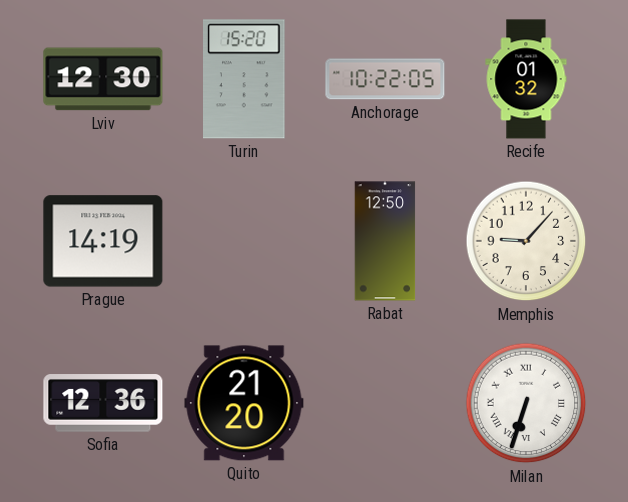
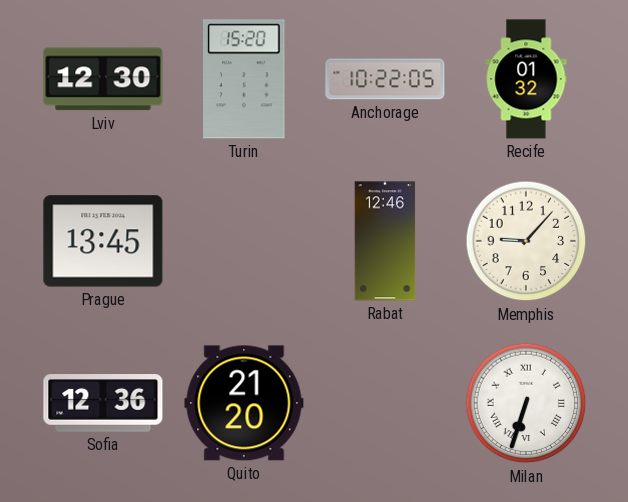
Prague: 14:19 -> 13:45 (103, 241)
Rabat: 12:50 -> 12:46 (385, 241)
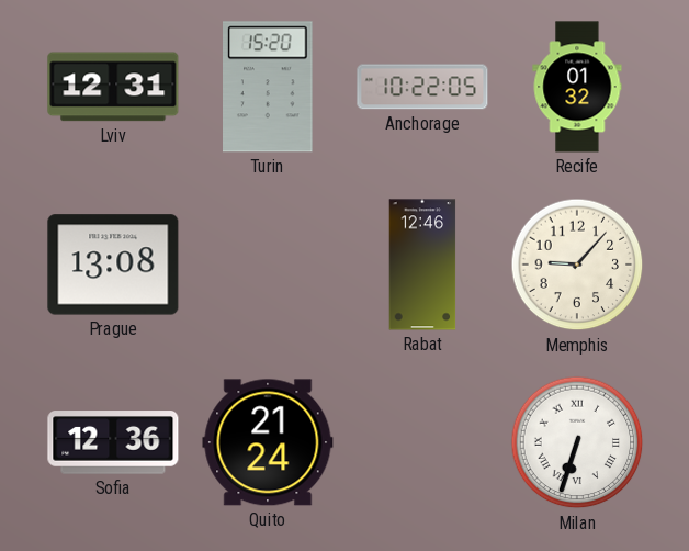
Lviv: 12:30 -> 12:31 (113, 87)
Prague: 13:45 -> 13:08 (113, 265)
Quito: 21:20 -> 21:24 (268, 442)
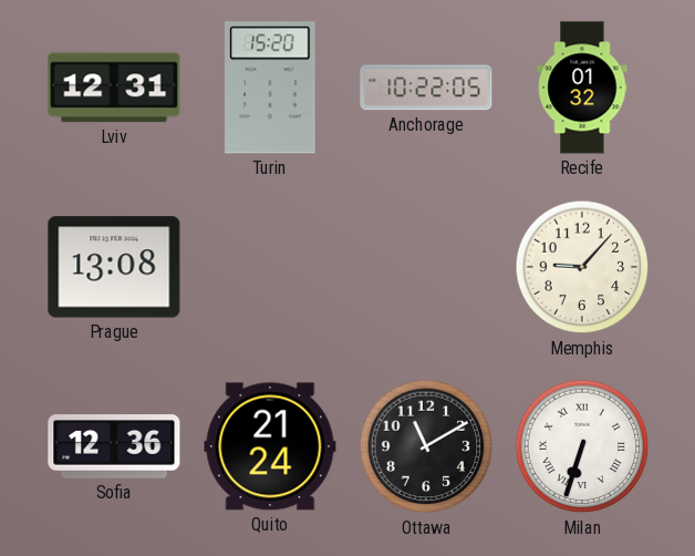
Rabat: 12:46 -> none (422, 265)
Ottawa: none -> 11:10 (426, 446)
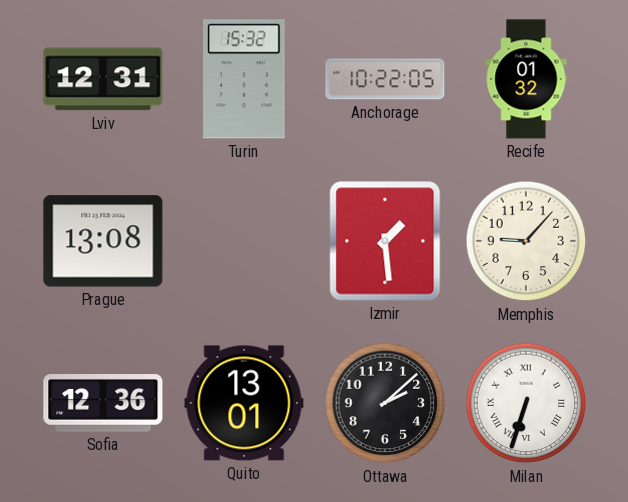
Turin: 15:20 -> 15:32 (244, 79)
Izmir: none -> 1:29 (385, 241)
Quito: 21:24 -> 13:01 (244, 403)
Ottawa: 11:10 -> 2:08 (385, 403)
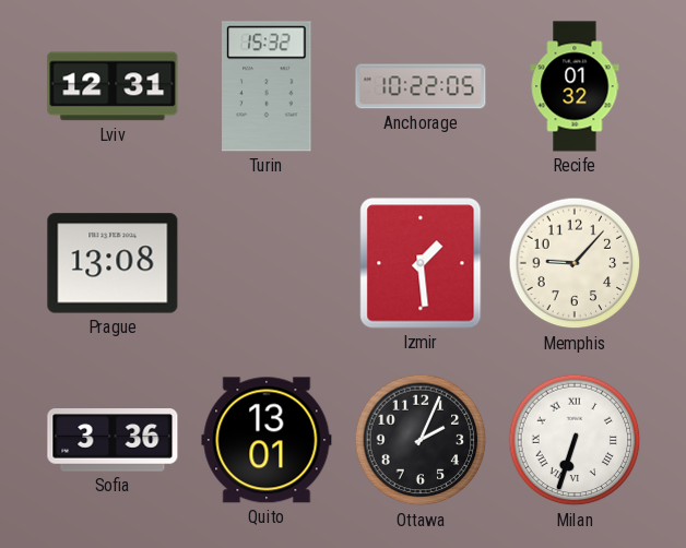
Sofia: 12:36 -> 3:36 (113, 440)
Ottawa: 2:08 -> 2:04 (421, 440)
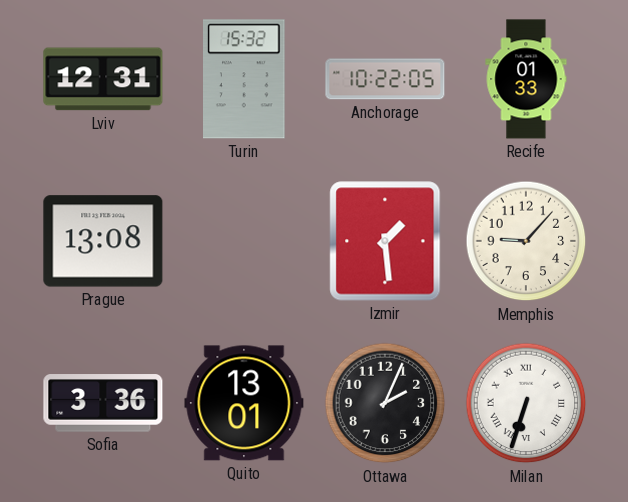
Recife: 01:32 -> 01:33 (526, 79)
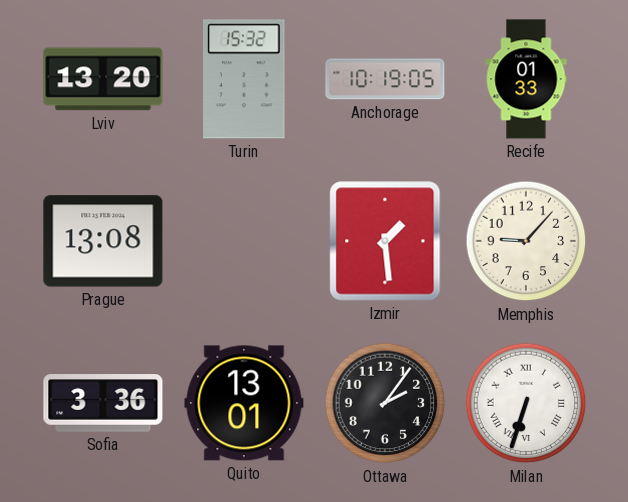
Lviv: 12:31 -> 13:20 (103, 79)
Anchorage: 10:22 -> 10:19 (385, 79)
Ottawa: 2:04 -> 2:06 (385, 403)
